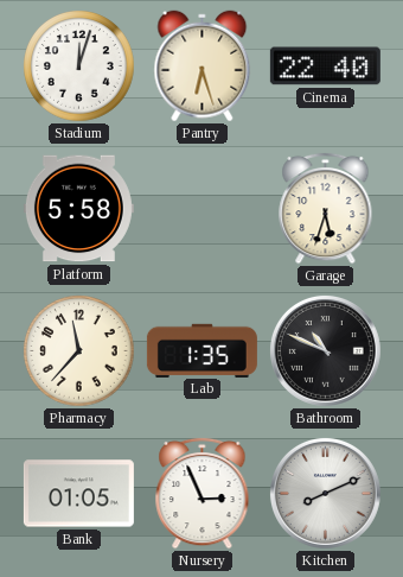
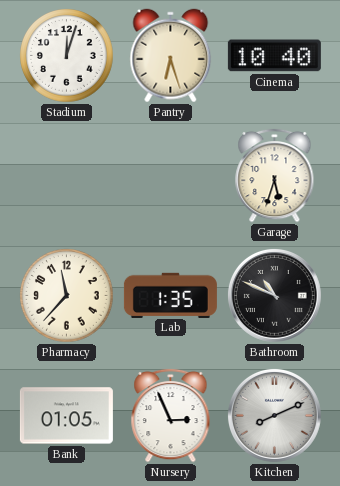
Cinema: 22:40 -> 10:40 (274, 56)
Platform: 5:58 -> none (78, 209)
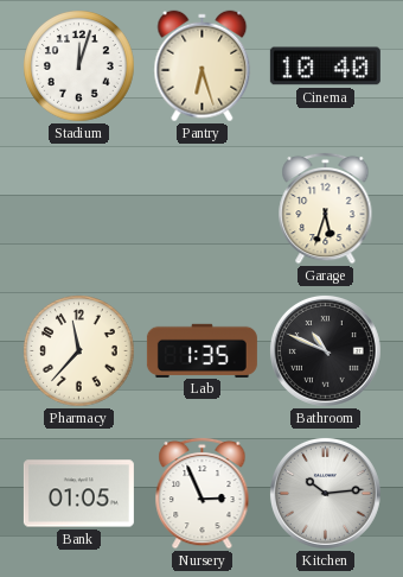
Kitchen: 8:11 -> 10:14 (325, 493)
